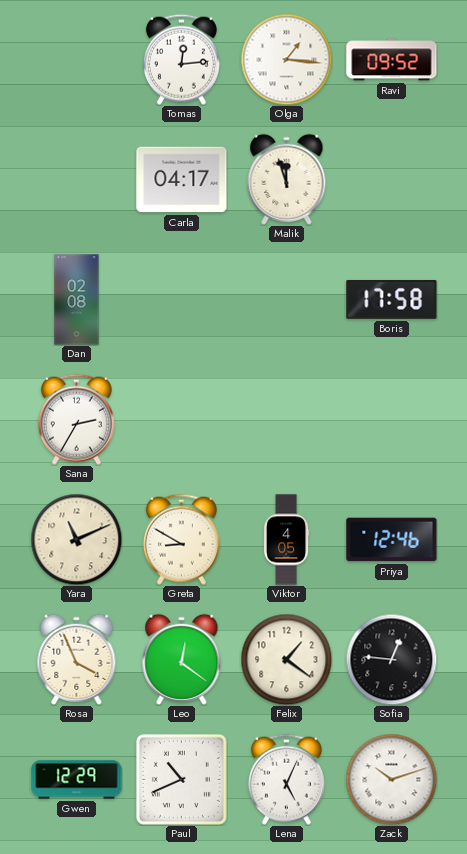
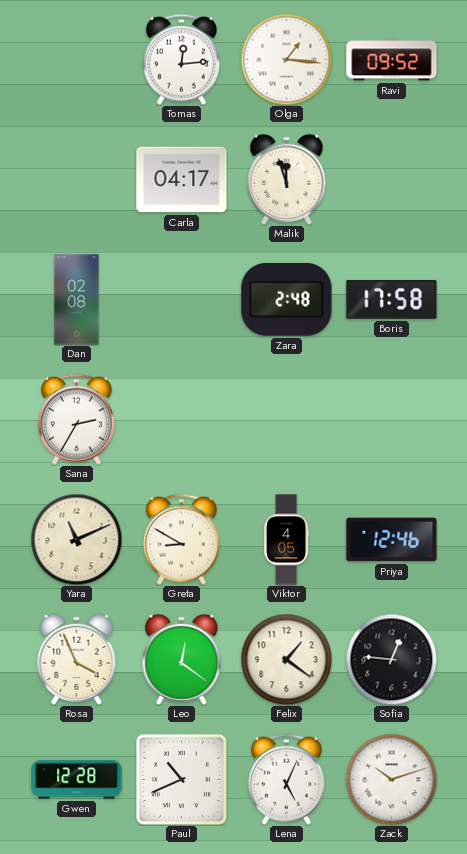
Zara: none -> 2:48 (287, 299)
Gwen: 12:29 -> 12:28 (77, 780)
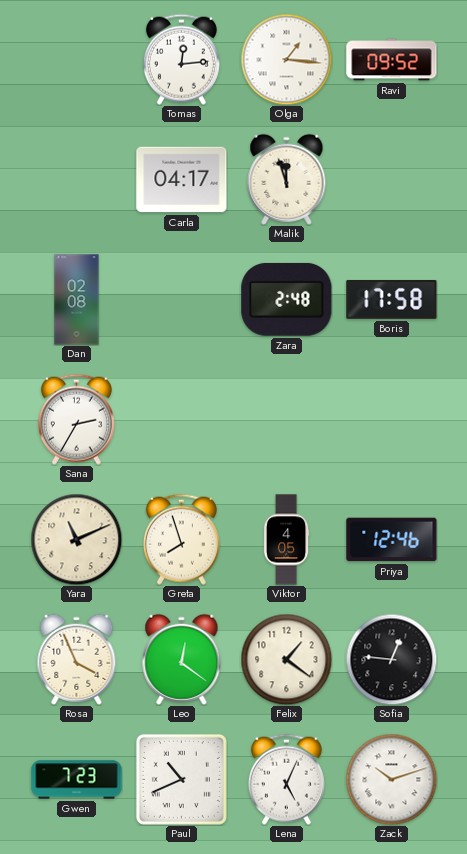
Greta: 8:50 -> 7:57 (181, 539)
Gwen: 12:28 -> 7:23 (77, 780)
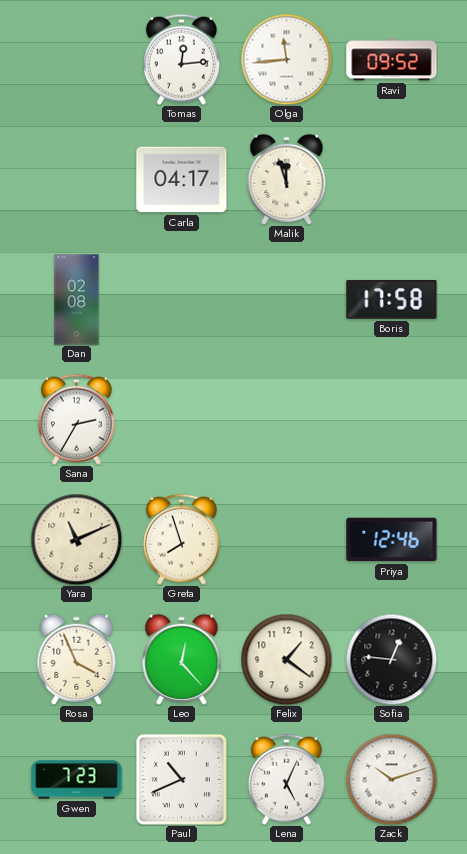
Olga: 1:16 -> 11:44 (286, 59)
Zara: 2:48 -> none (287, 299)
Viktor: 4:05 -> none (286, 540)
Leo: 12:21 -> 12:23 (182, 659)
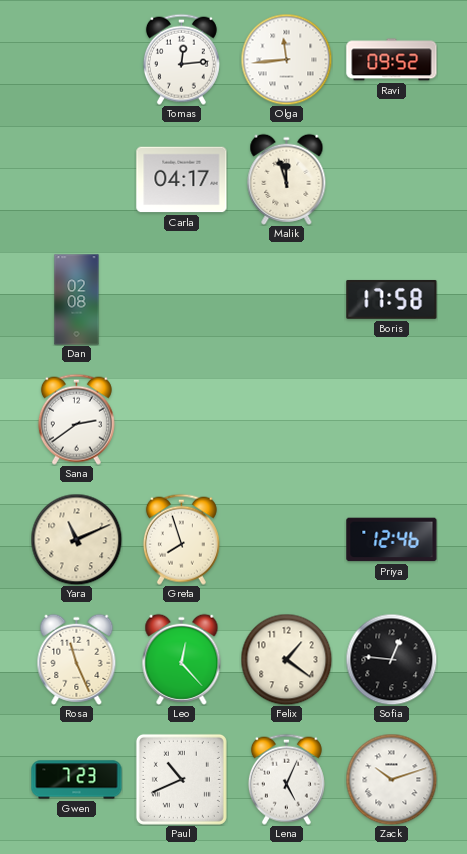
Sana: 2:35 -> 2:39 (76, 419)
Rosa: 3:56 -> 11:26 (77, 659)
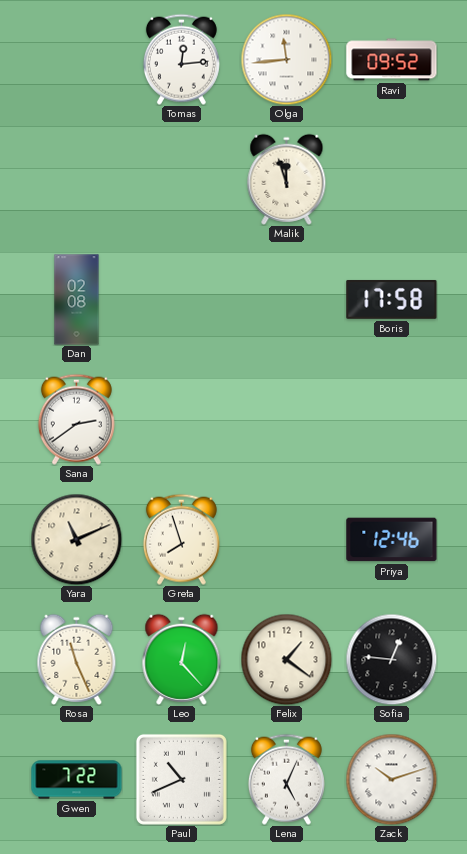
Carla: 04:17 -> none (182, 180)
Gwen: 7:23 -> 7:22 (77, 780)
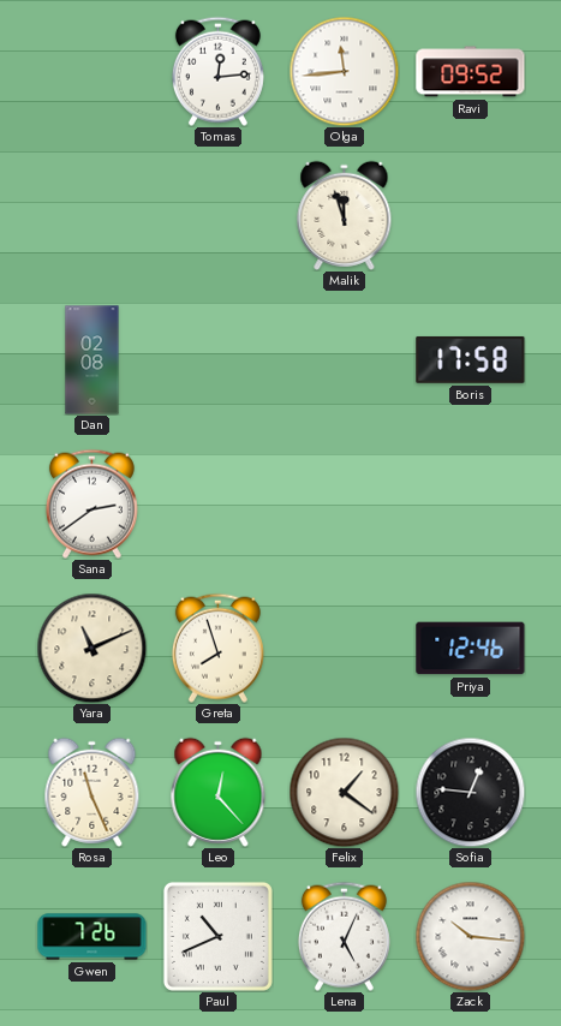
Gwen: 7:22 -> 7:26 (92, 937)
Zack: 10:12 -> 10:16 (470, 936)
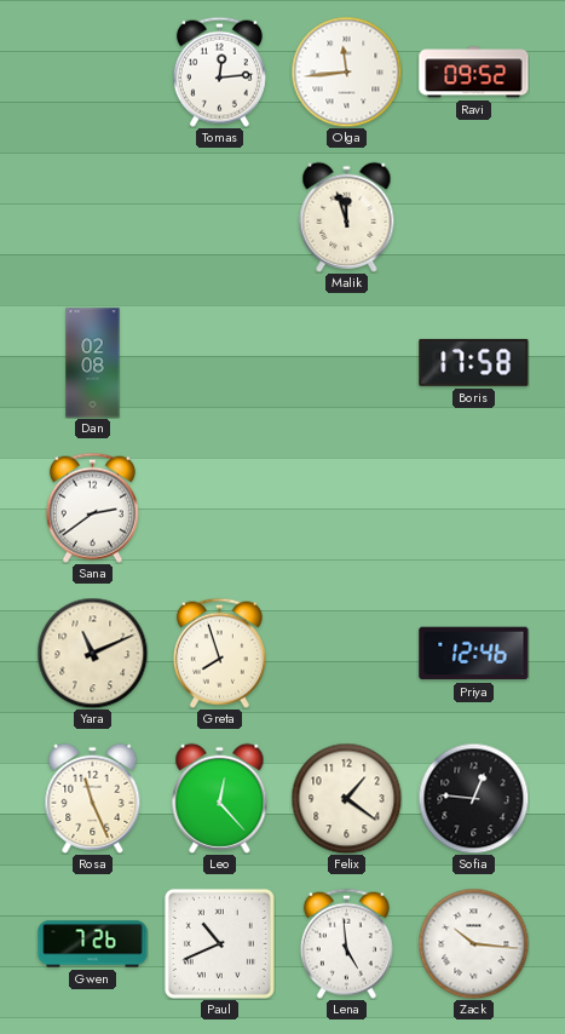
Lena: 5:04 -> 4:59 (346, 943)
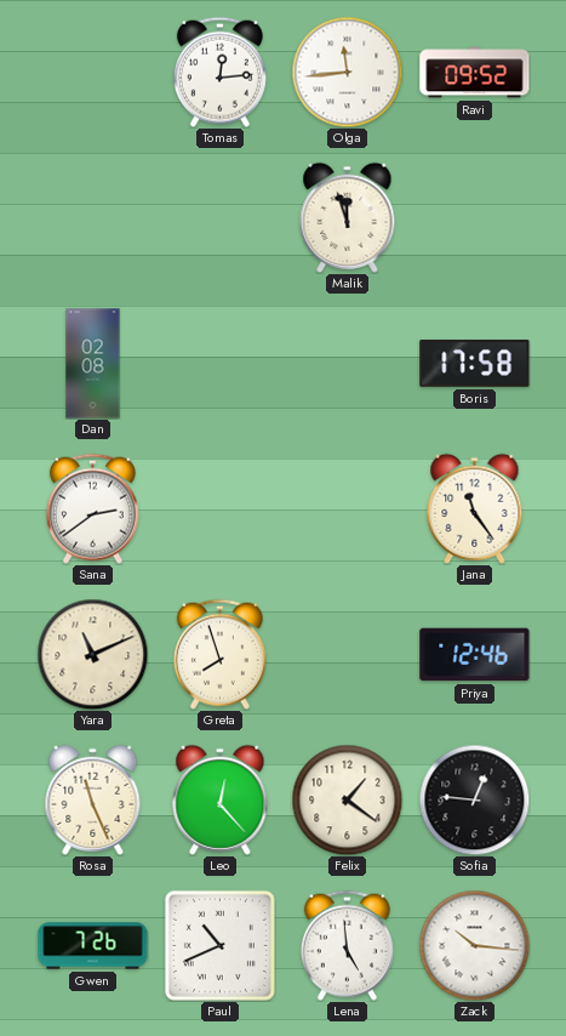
Jana: none -> 11:24 (475, 508)
